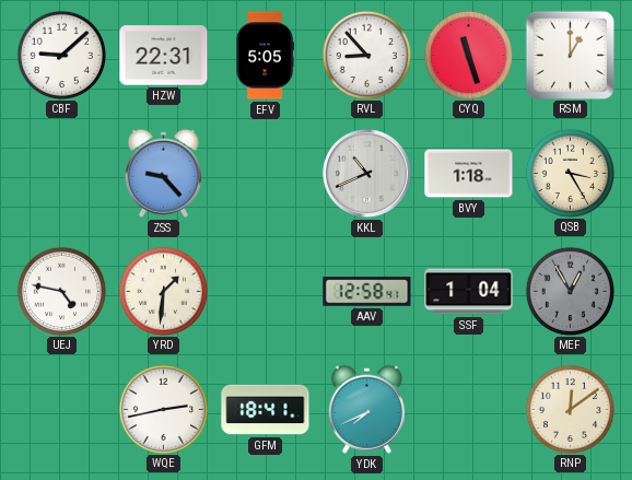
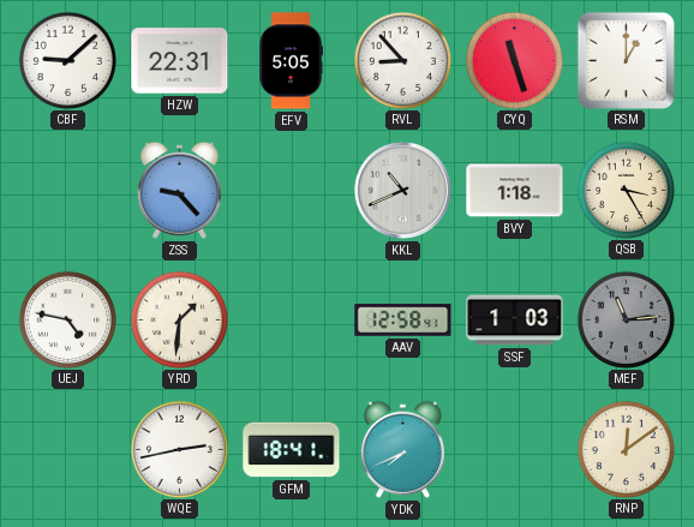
SSF: 1:04 -> 1:03 (515, 321)
MEF: 12:55 -> 11:14 (626, 319)
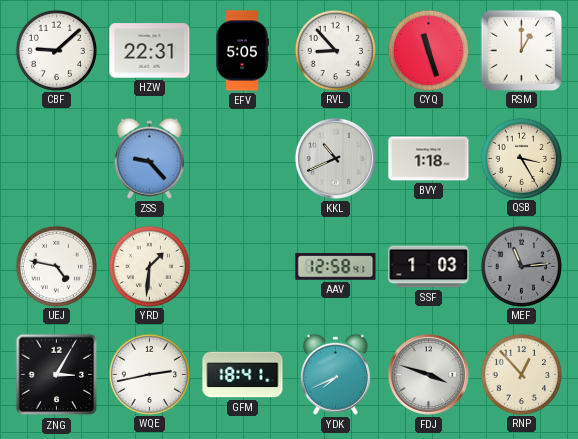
ZNG: none -> 3:05 (57, 375)
FDJ: none -> 3:48 (428, 374)
RNP: 12:09 -> 12:53 (521, 374)
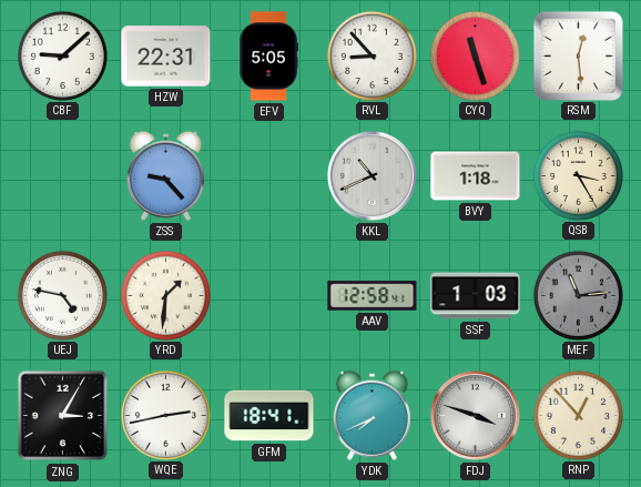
RSM: 1:00 -> 12:29 (578, 55)
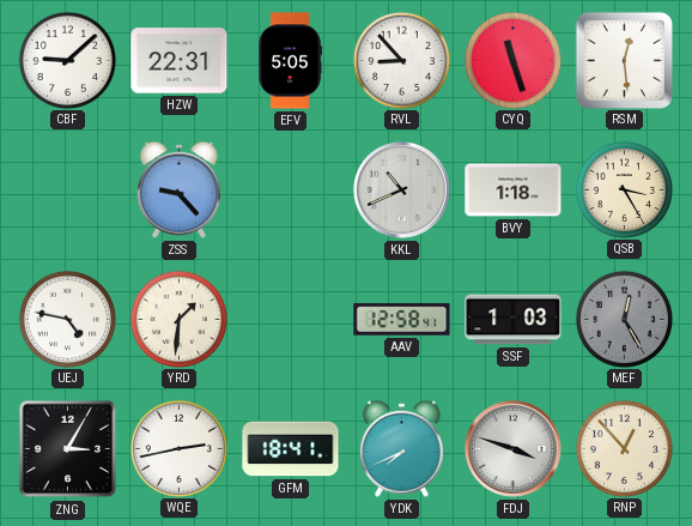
MEF: 11:14 -> 12:25 (624, 319)
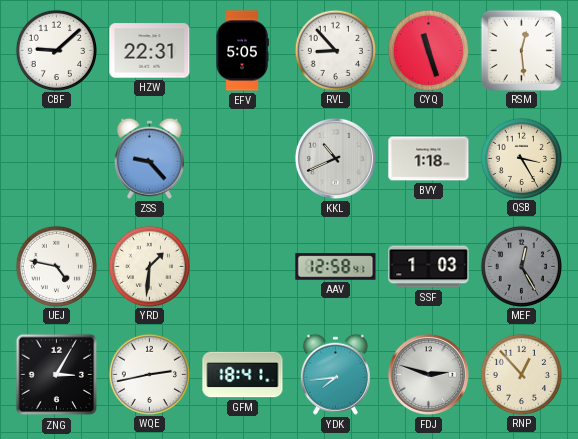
YDK: 7:41 -> 7:44 (335, 374)
FDJ: 3:48 -> 2:48 (428, 374)
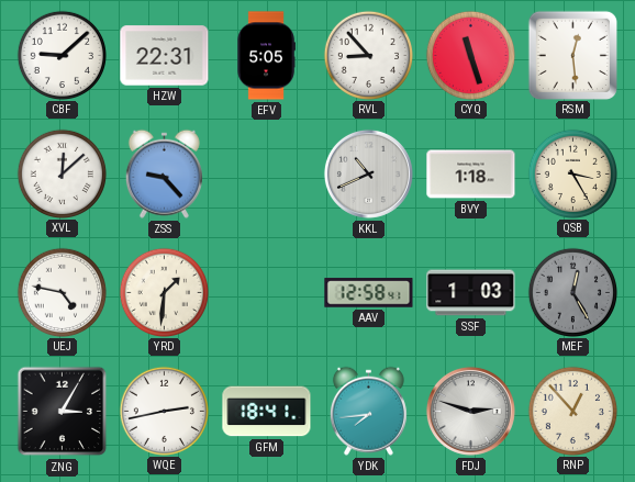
XVL: none -> 12:08 (62, 173)
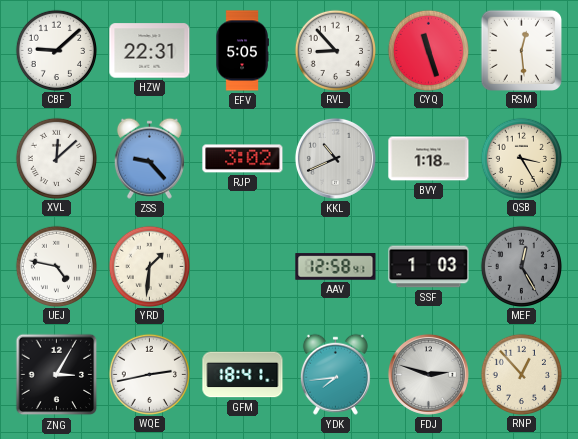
RJP: none -> 3:02 (243, 159)
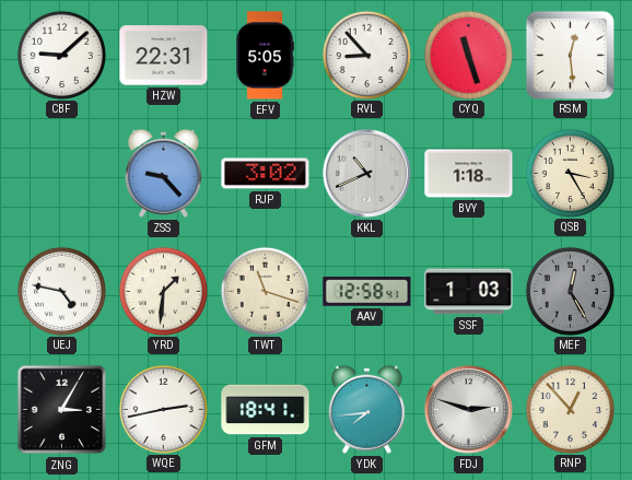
XVL: 12:08 -> none (56, 158)
TWT: none -> 11:18 (265, 291)
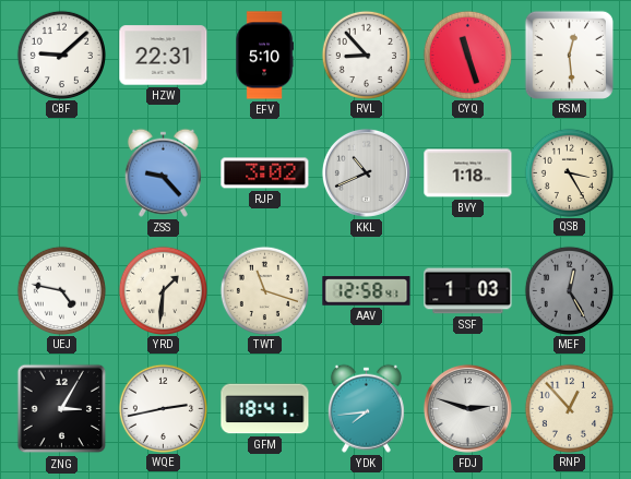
EFV: 5:05 -> 5:10 (264, 56)
